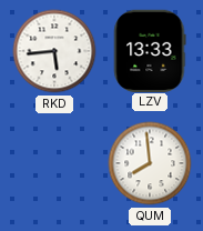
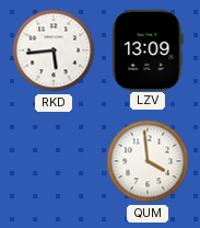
LZV: 13:33 -> 13:09 (148, 49)
QUM: 7:59 -> 3:59 (148, 161)
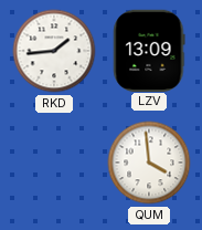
RKD: 5:44 -> 1:44 (54, 51)
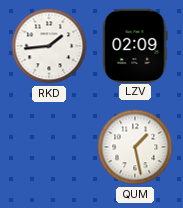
LZV: 13:09 -> 02:09 (135, 45)
QUM: 3:59 -> 1:28 (135, 147)
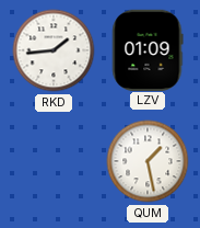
LZV: 02:09 -> 01:09 (148, 49)
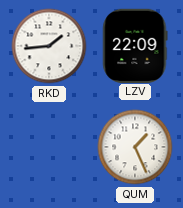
LZV: 01:09 -> 22:09 (135, 45)
QUM: 1:28 -> 1:26 (135, 147)
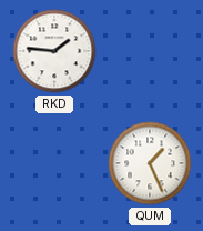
RKD: 1:44 -> 1:46 (54, 51)
LZV: 22:09 -> none (135, 45)
